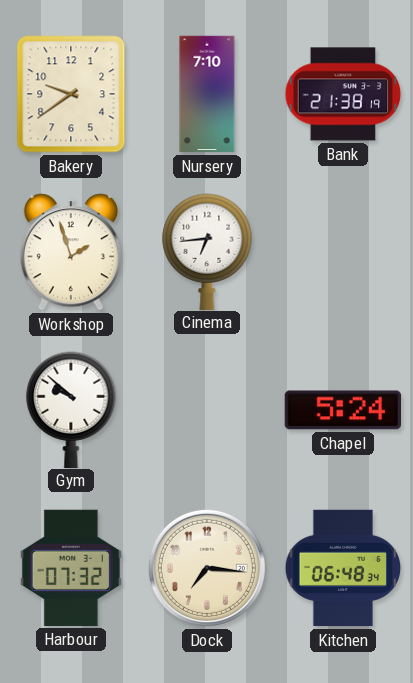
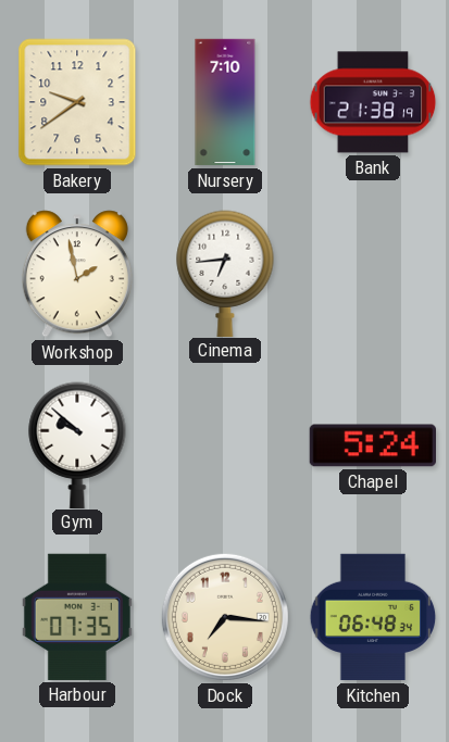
Workshop: 1:57 -> 1:58 (77, 274)
Harbour: 07:32 -> 07:35 (77, 617)
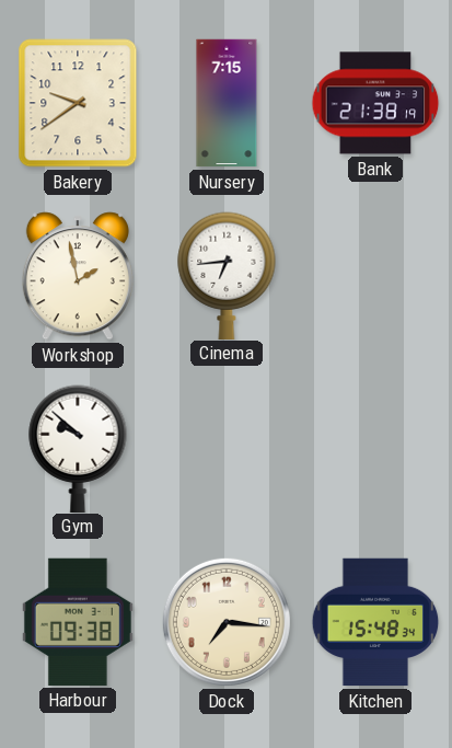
Nursery: 7:10 -> 7:15 (227, 103)
Chapel: 5:24 -> none (372, 445)
Harbour: 07:35 -> 09:38 (78, 622)
Kitchen: 06:48 -> 15:48 (375, 622)
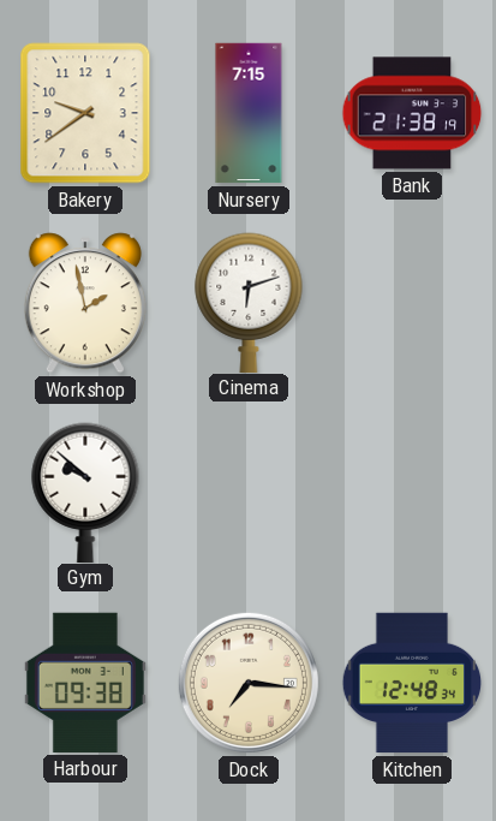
Cinema: 6:44 -> 6:12 (249, 302)
Kitchen: 15:48 -> 12:48 (412, 683)
